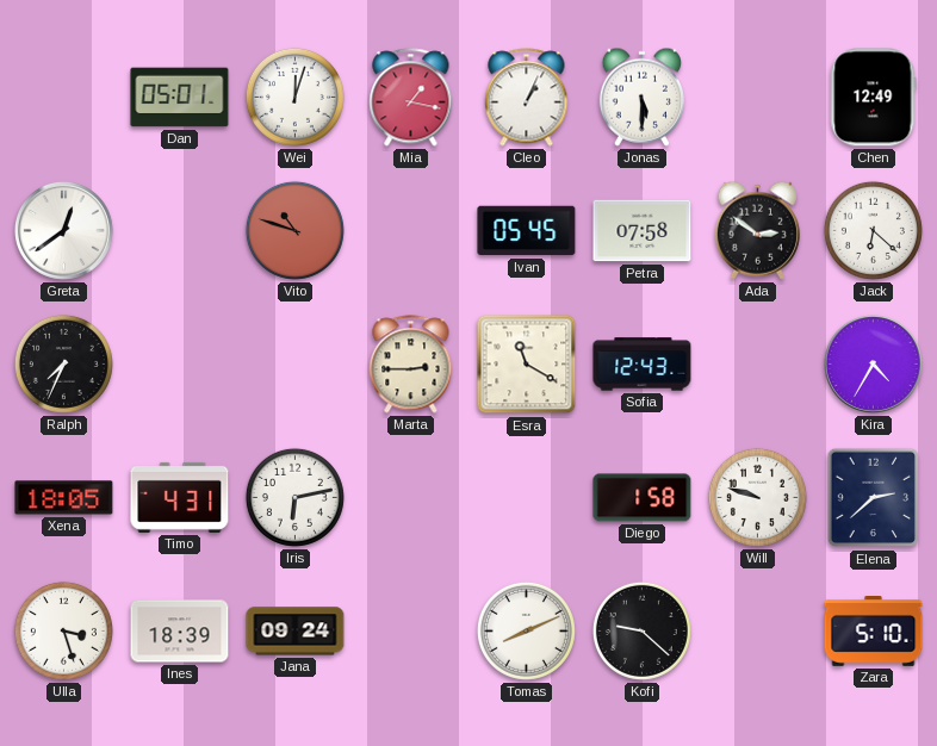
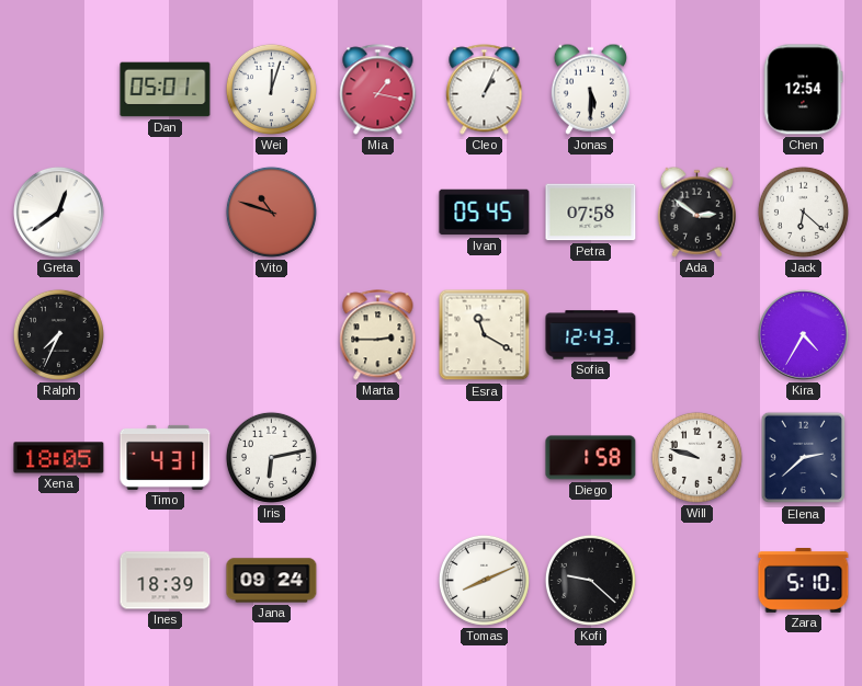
Chen: 12:49 -> 12:54 (803, 90)
Ulla: 3:27 -> none (63, 630)
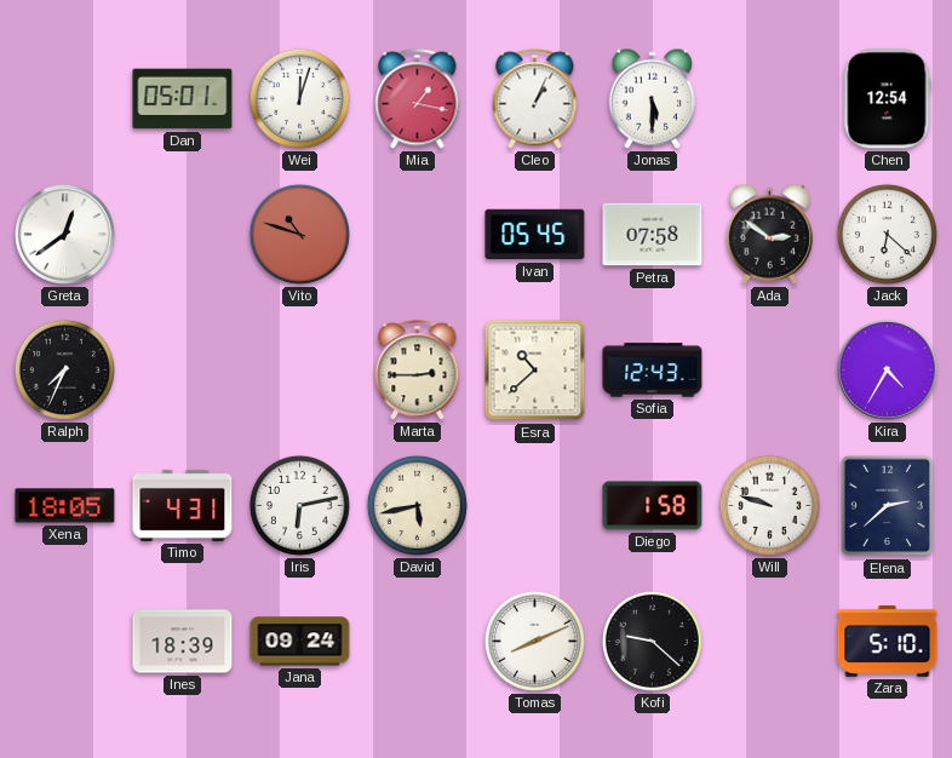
Esra: 11:20 -> 10:38 (535, 371)
David: none -> 5:43 (417, 505)
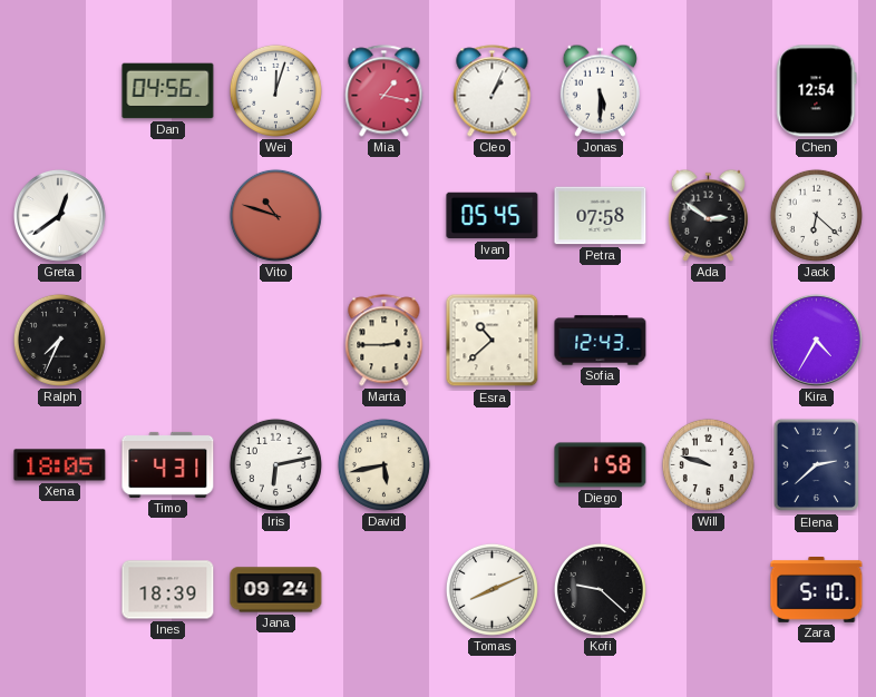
Dan: 05:01 -> 04:56 (168, 91)
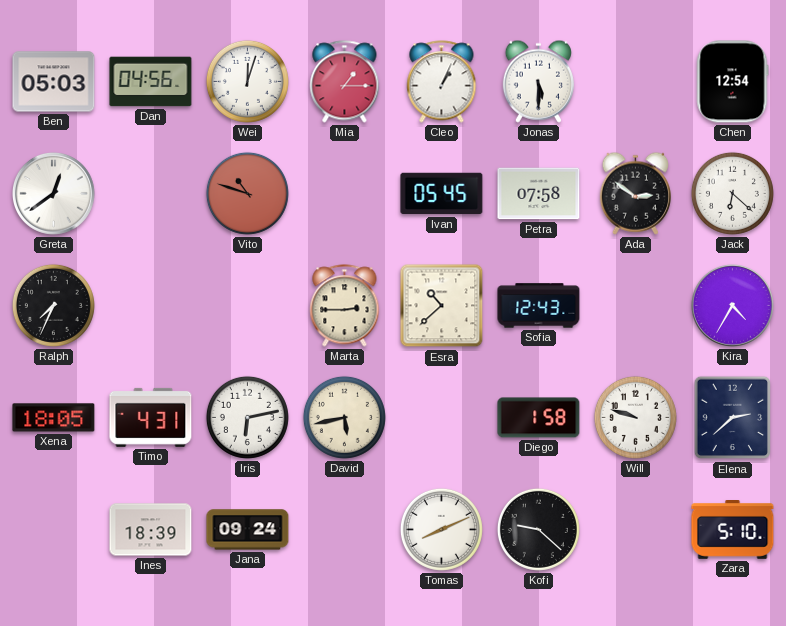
Ben: none -> 05:03 (54, 82)
Mia: 1:17 -> 1:15 (345, 82)
